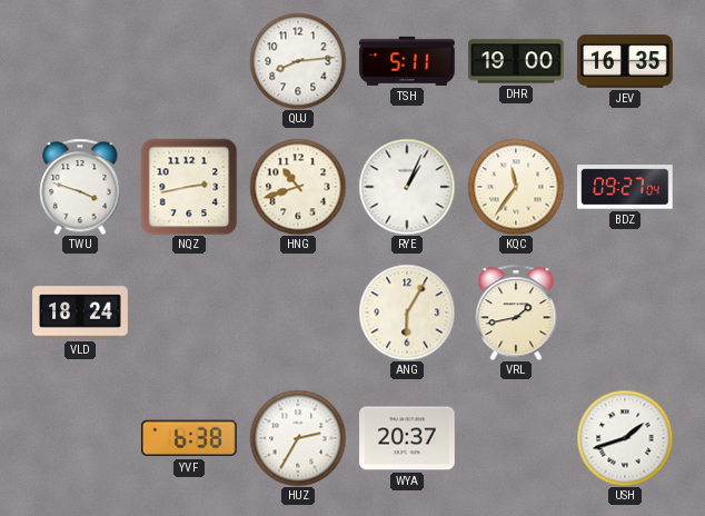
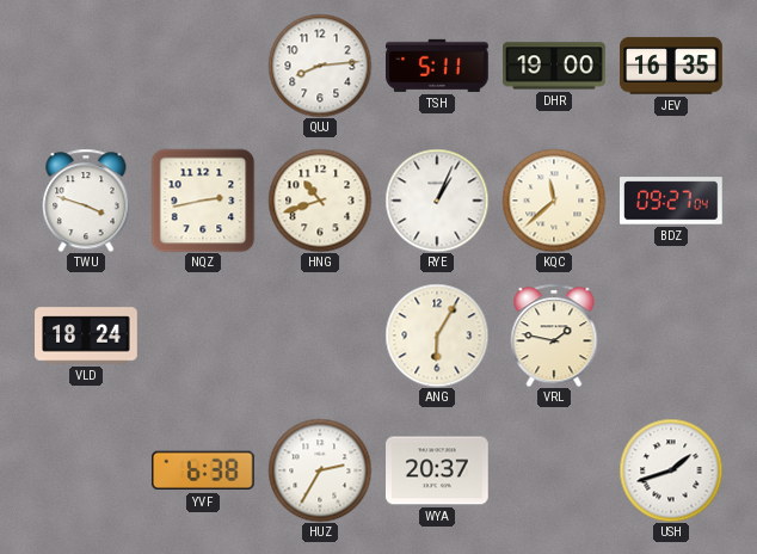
KQC: 11:36 -> 11:38 (554, 201)
VRL: 1:43 -> 1:47 (554, 336)
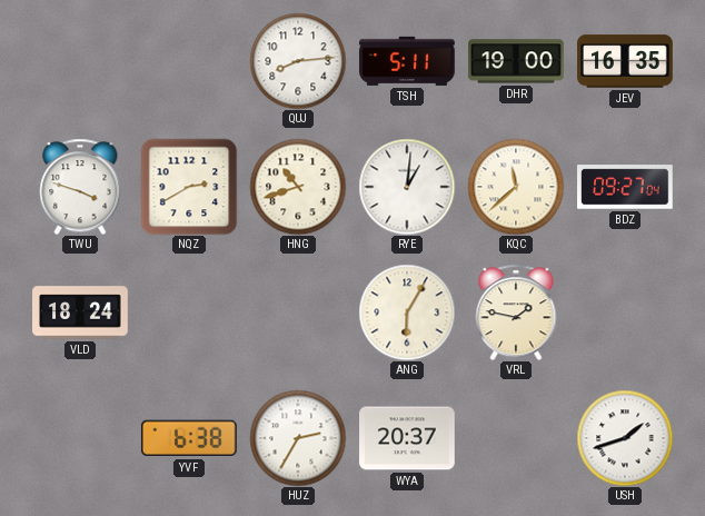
NQZ: 2:43 -> 2:40 (189, 187)
RYE: 1:04 -> 1:01 (407, 187)
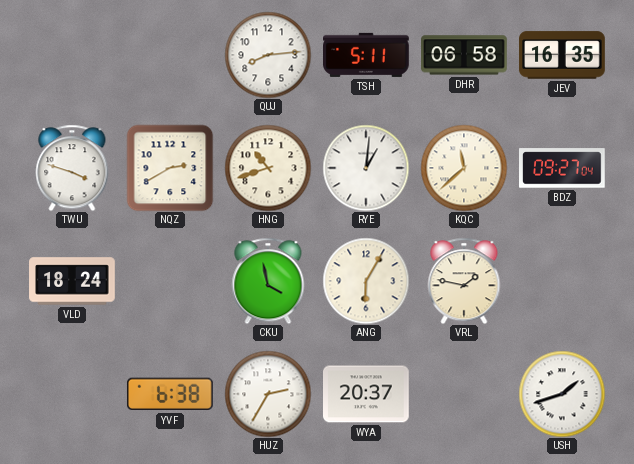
DHR: 19:00 -> 06:58 (464, 55)
CKU: none -> 3:58 (268, 281)
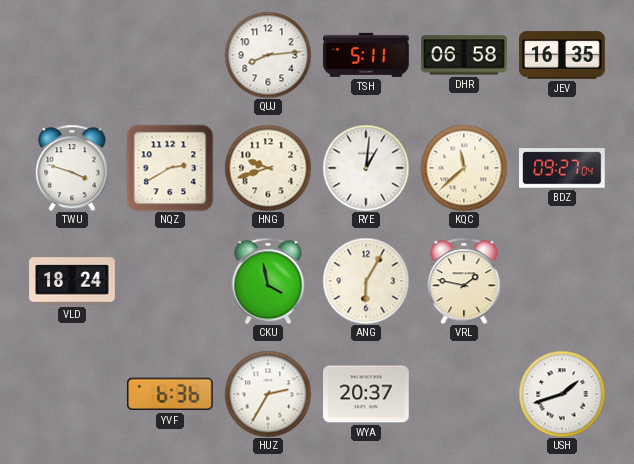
HNG: 10:42 -> 9:42 (268, 168)
YVF: 6:38 -> 6:36 (170, 394)
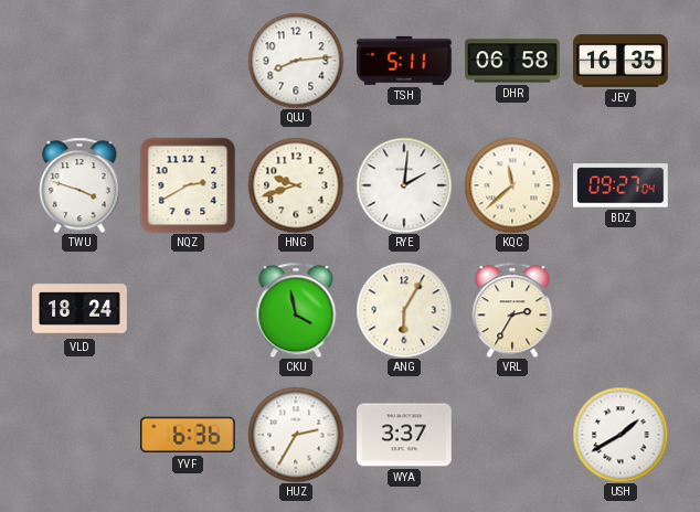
RYE: 1:01 -> 2:01 (404, 185)
VRL: 1:47 -> 2:35 (512, 310)
WYA: 20:37 -> 3:37 (405, 435)
USH: 1:42 -> 1:40 (621, 435)
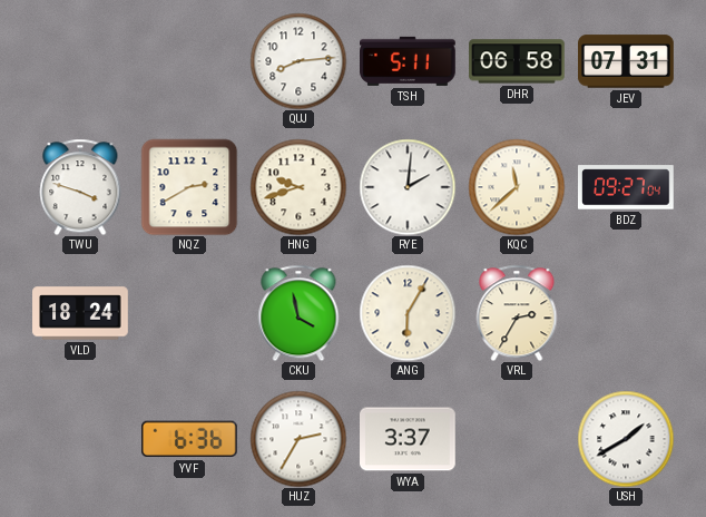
JEV: 16:35 -> 07:31 (626, 61)
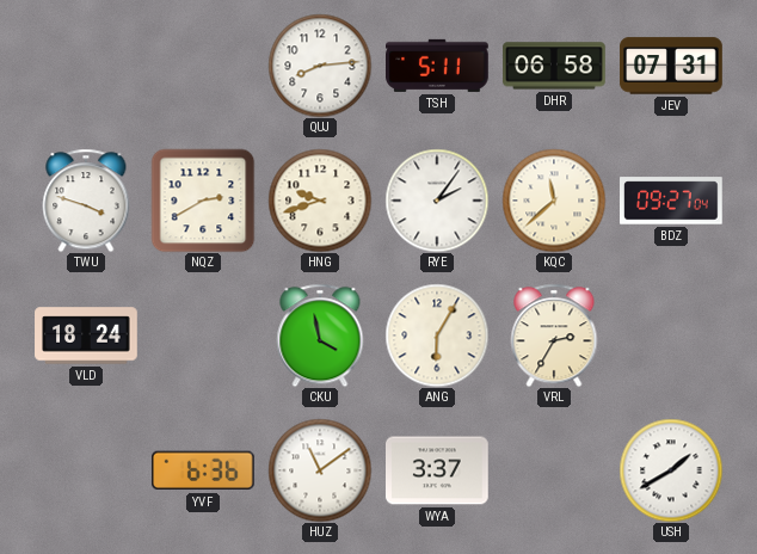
RYE: 2:01 -> 2:06 (437, 201)
HUZ: 2:35 -> 11:09 (320, 470)
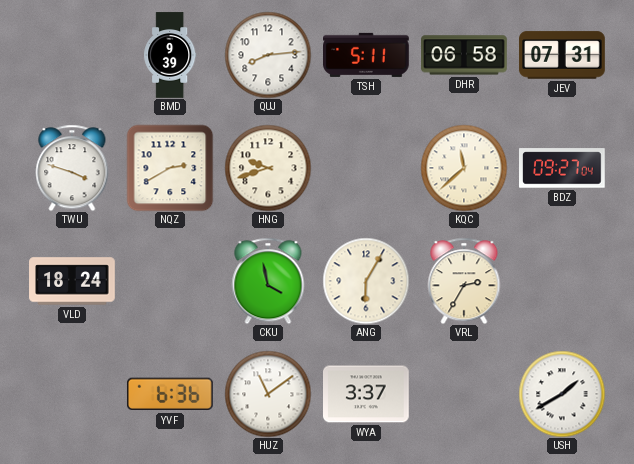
BMD: none -> 9:39 (170, 55)
RYE: 2:06 -> none (437, 201)
